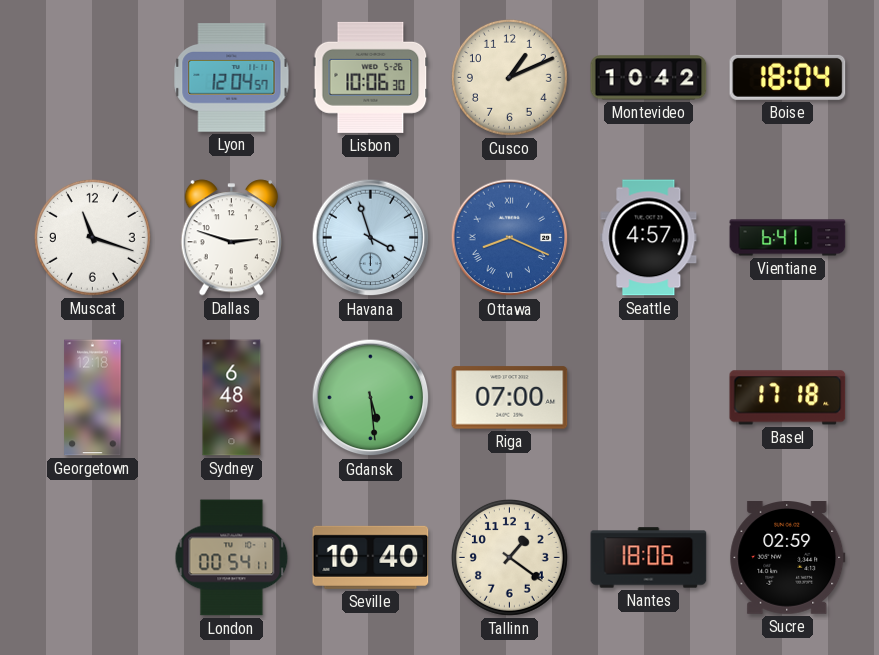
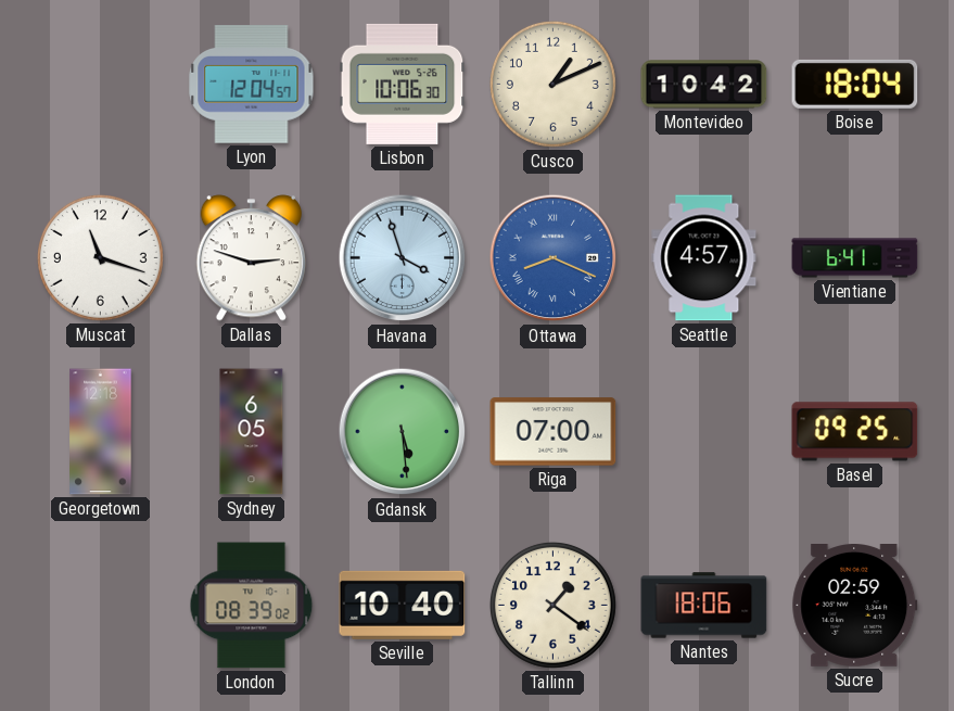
Sydney: 6:48 -> 6:05 (252, 432)
Basel: 17:18 -> 09:25 (855, 432)
London: 00:54 -> 08:39 (252, 606)
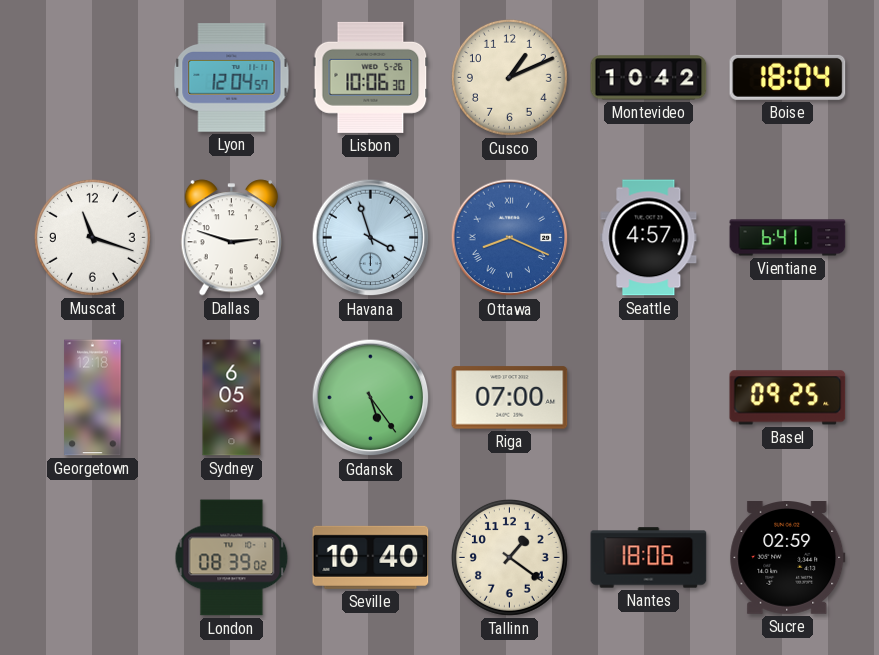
Gdansk: 5:29 -> 5:24 (371, 398)
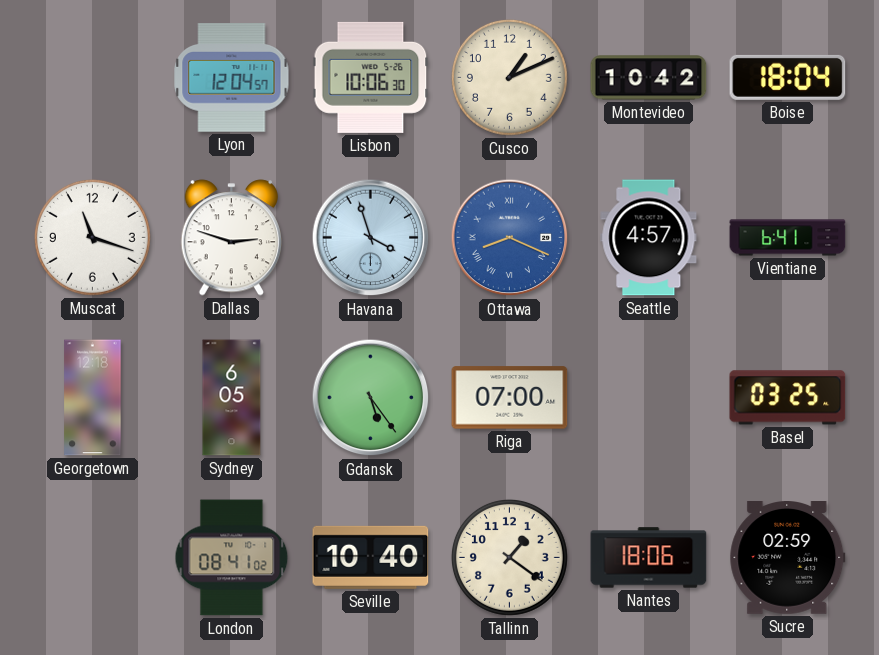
Basel: 09:25 -> 03:25 (788, 398)
London: 08:39 -> 08:41 (232, 558)
